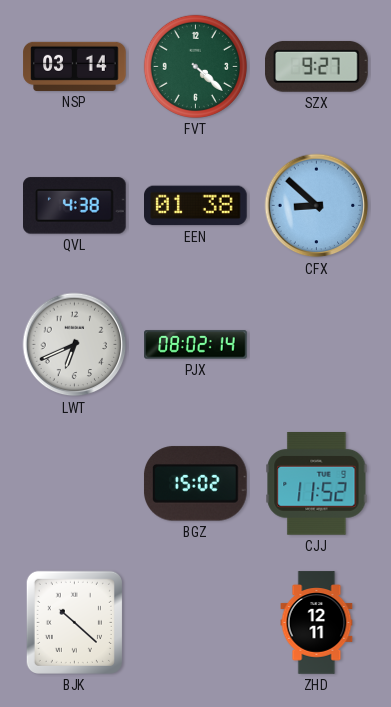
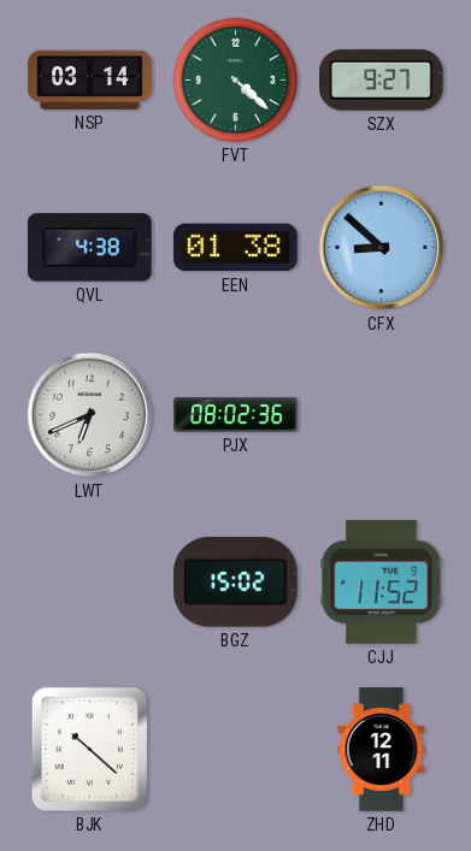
PJX: 08:02:14 -> 08:02:36 (236, 415)
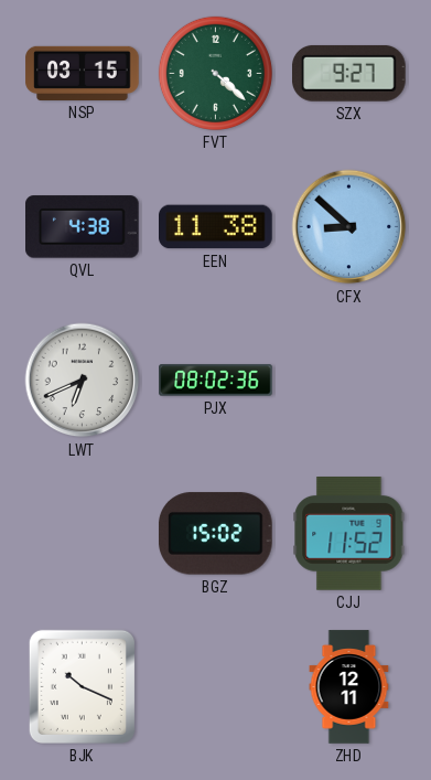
NSP: 03:14 -> 03:15 (83, 73)
EEN: 01:38 -> 11:38 (216, 227)
BJK: 10:22 -> 10:19 (82, 686)
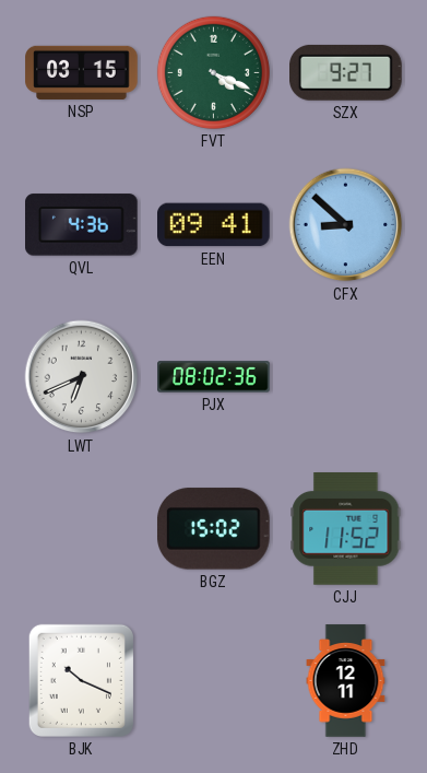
FVT: 4:22 -> 4:19 (213, 72)
QVL: 4:38 -> 4:36 (82, 225)
EEN: 11:38 -> 09:41 (214, 225)
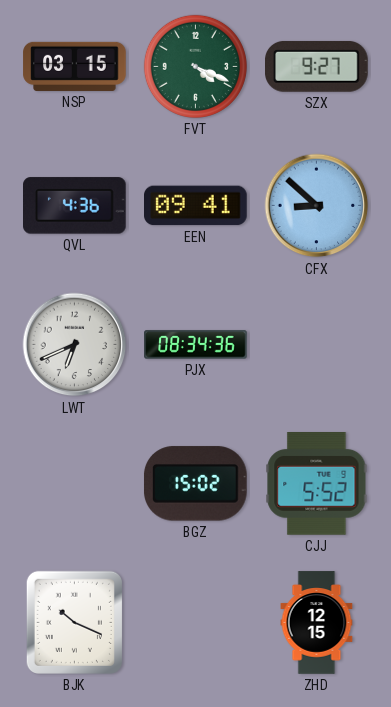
PJX: 08:02 -> 08:34 (196, 345)
CJJ: 11:52 -> 5:52 (317, 484)
ZHD: 12:11 -> 12:15 (317, 623)
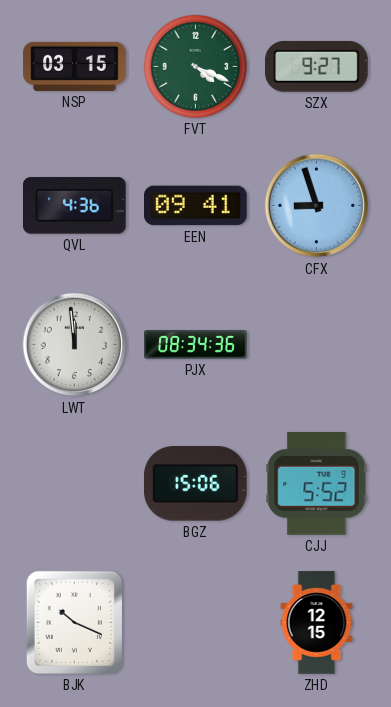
CFX: 8:52 -> 8:57 (317, 206)
LWT: 6:41 -> 11:59 (75, 345)
BGZ: 15:02 -> 15:06 (195, 484)
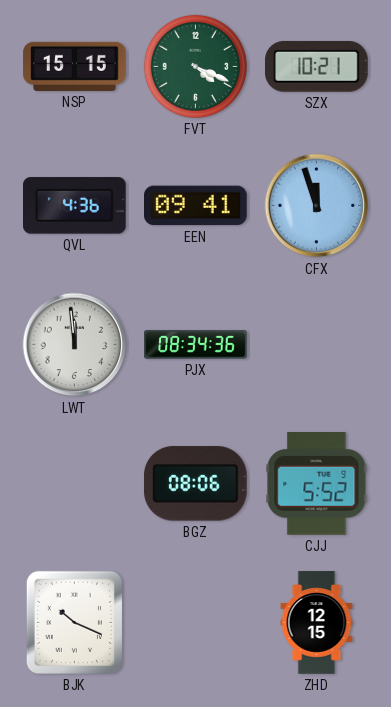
NSP: 03:15 -> 15:15 (75, 66)
SZX: 9:27 -> 10:21 (317, 66)
CFX: 8:57 -> 11:57 (317, 206)
BGZ: 15:06 -> 08:06 (195, 484)
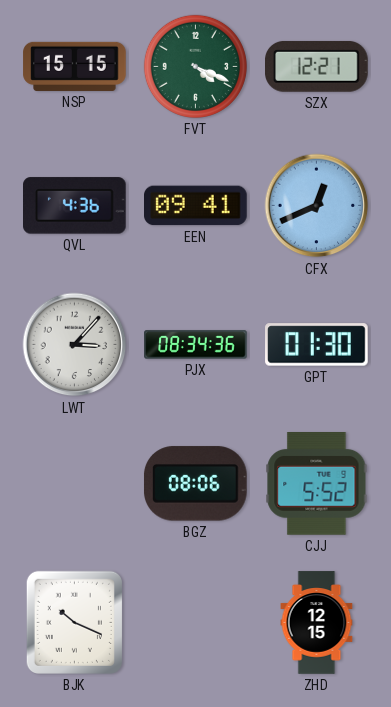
SZX: 10:21 -> 12:21 (317, 66)
CFX: 11:57 -> 12:41 (317, 206)
LWT: 11:59 -> 3:07 (75, 345)
GPT: none -> 01:30 (317, 345)
